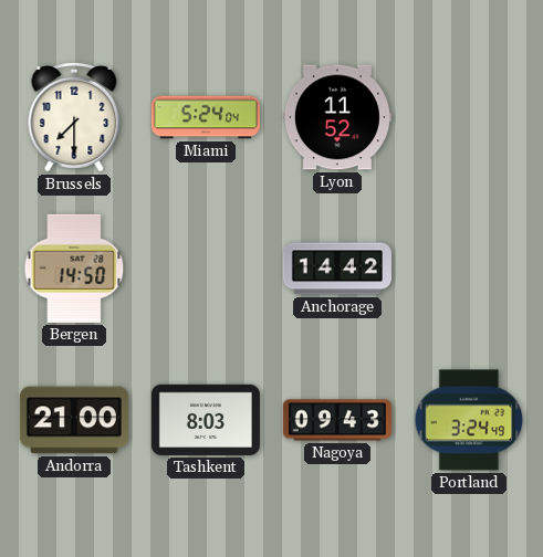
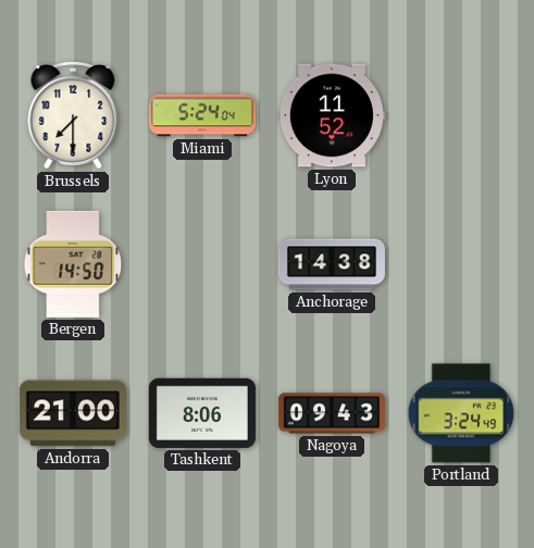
Anchorage: 14:42 -> 14:38 (332, 264)
Tashkent: 8:03 -> 8:06 (202, 413)
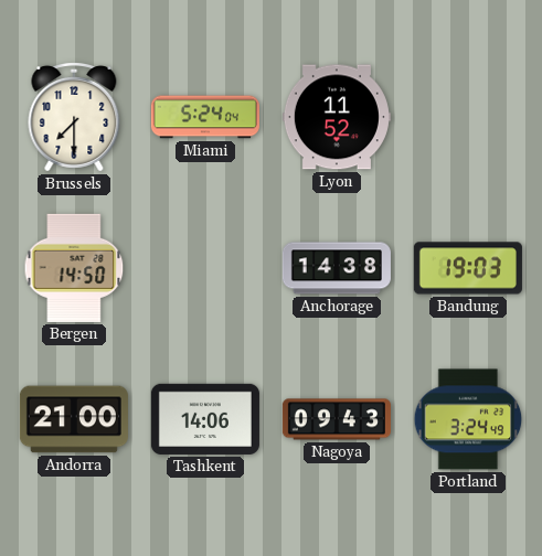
Bandung: none -> 19:03 (468, 268)
Tashkent: 8:06 -> 14:06 (205, 419)
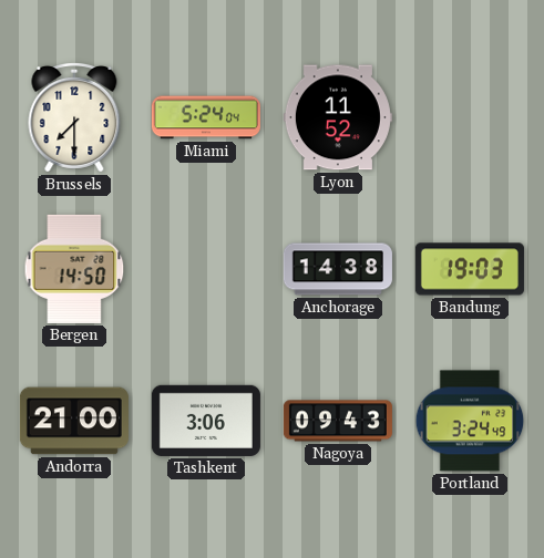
Tashkent: 14:06 -> 3:06 (206, 421)
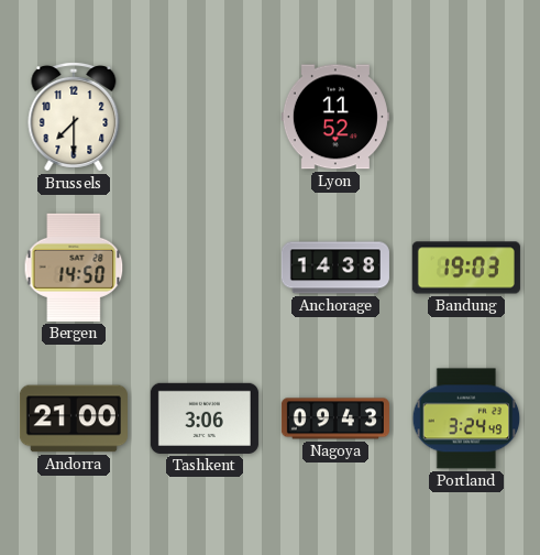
Miami: 5:24 -> none (206, 117)
